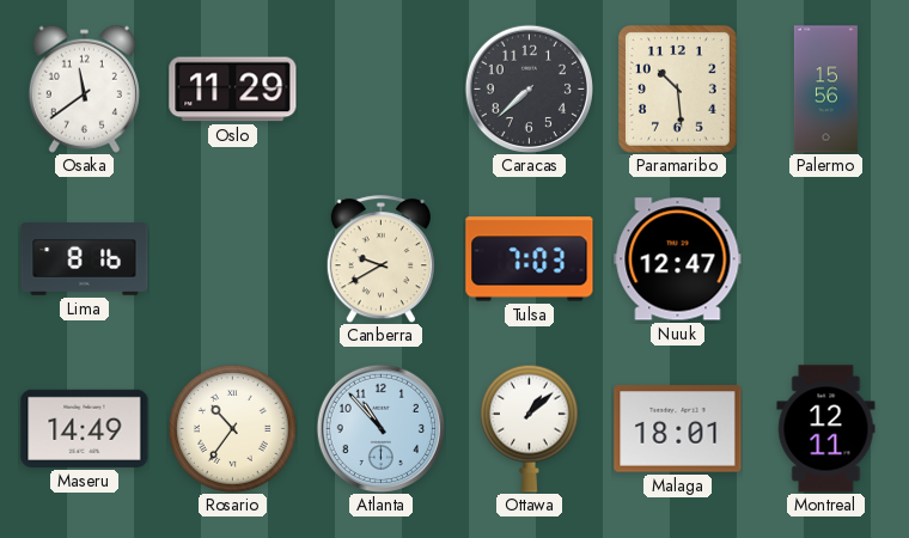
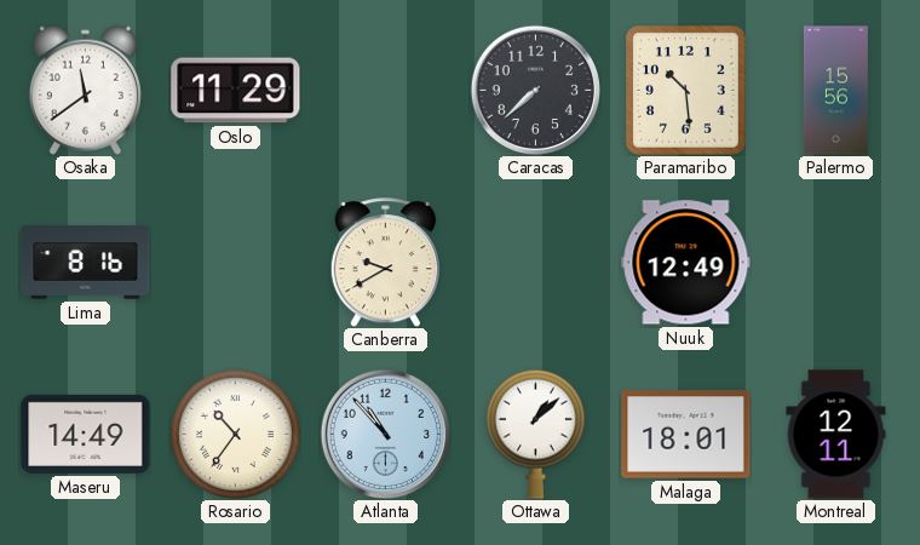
Tulsa: 7:03 -> none (530, 259)
Nuuk: 12:47 -> 12:49 (686, 263)
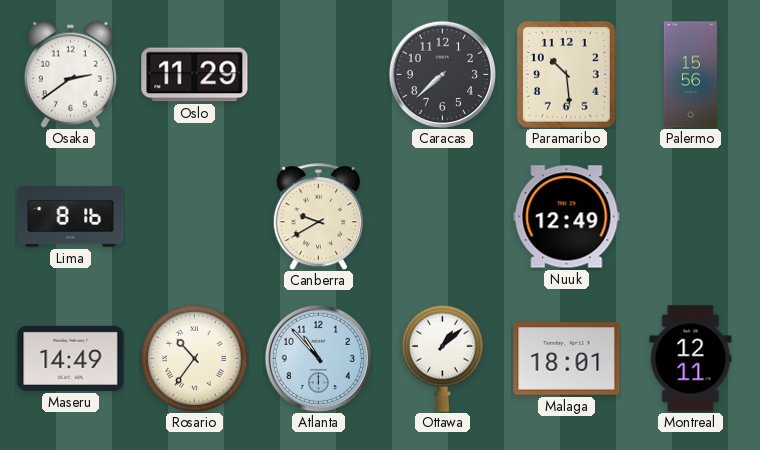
Osaka: 11:39 -> 2:39 (70, 74)
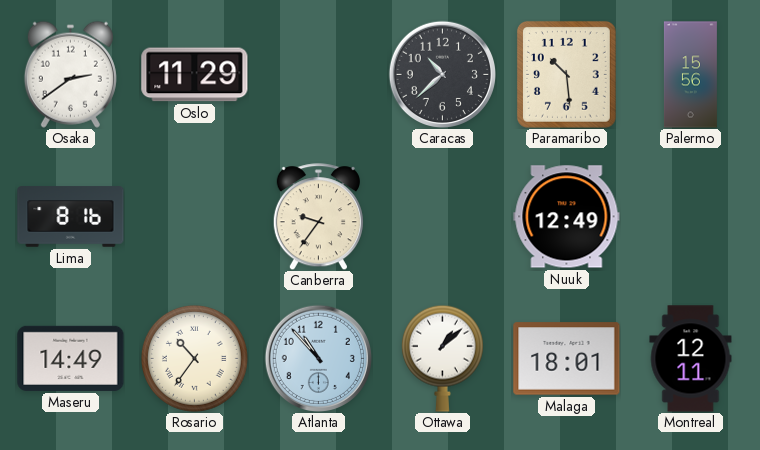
Caracas: 7:38 -> 10:38 (442, 74)
Canberra: 9:40 -> 9:36 (318, 217)
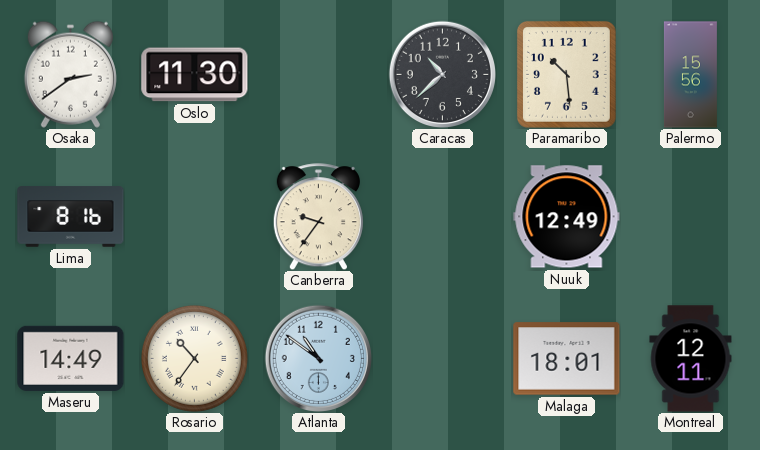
Oslo: 11:29 -> 11:30 (195, 75)
Atlanta: 10:53 -> 10:51 (318, 358)
Ottawa: 1:08 -> none (442, 358)
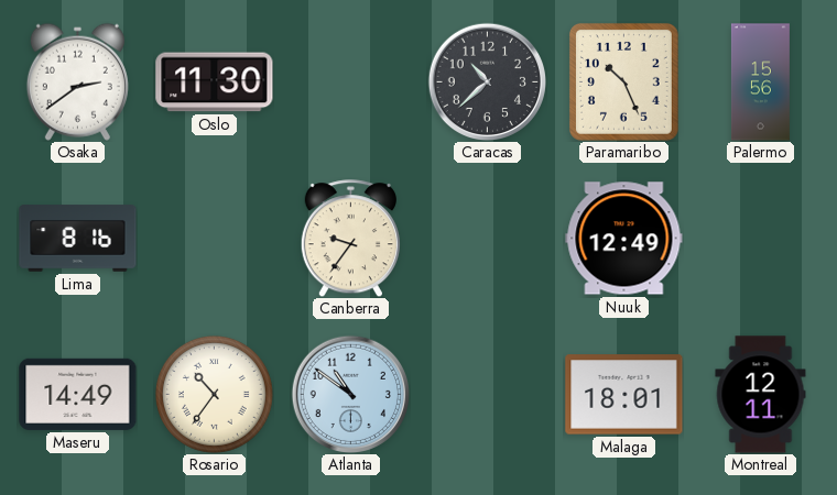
Paramaribo: 10:29 -> 10:26 (623, 81)
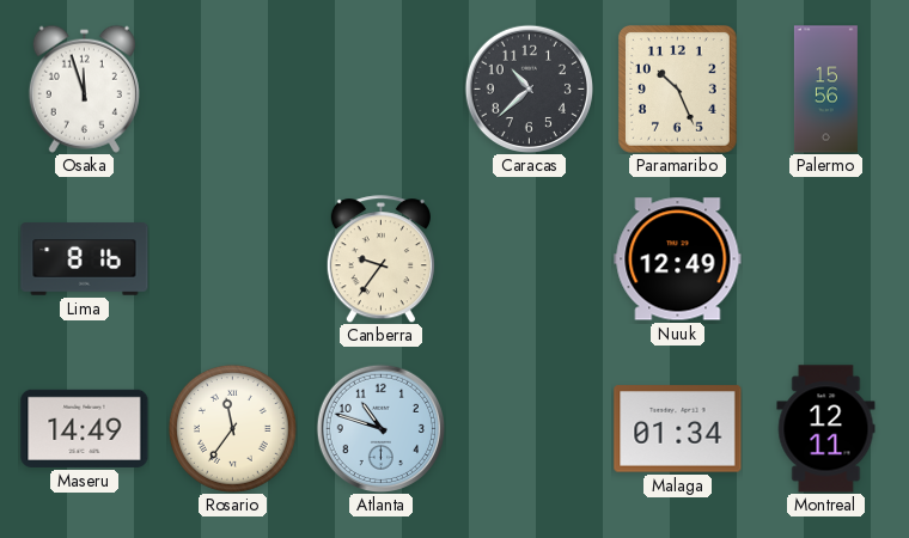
Osaka: 2:39 -> 11:57 (84, 88)
Oslo: 11:30 -> none (215, 82)
Rosario: 10:36 -> 11:36 (232, 428)
Atlanta: 10:51 -> 10:48 (380, 428)
Malaga: 18:01 -> 01:34 (678, 429)
